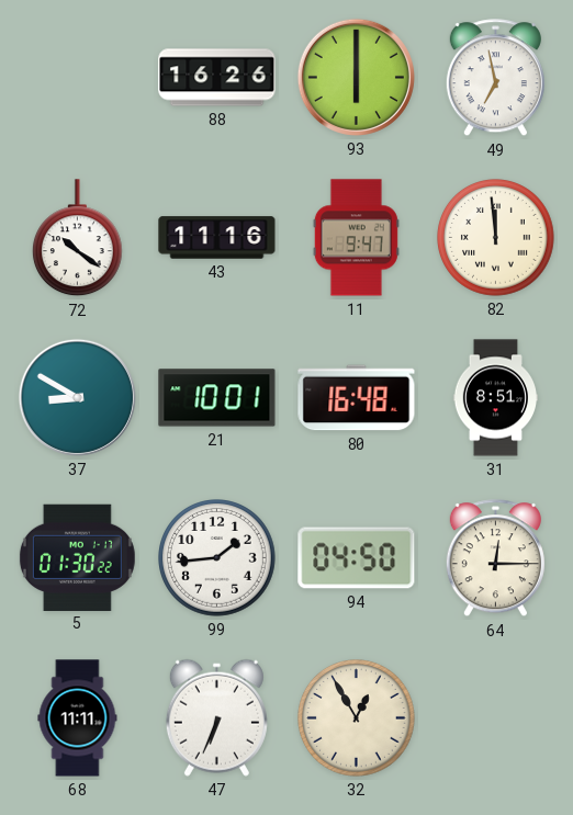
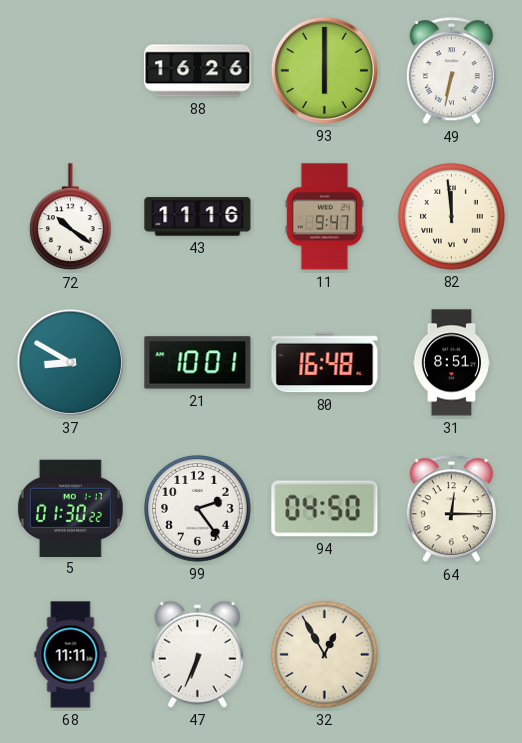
49: 6:58 -> 6:32 (451, 71)
99: 1:44 -> 2:24 (198, 509)
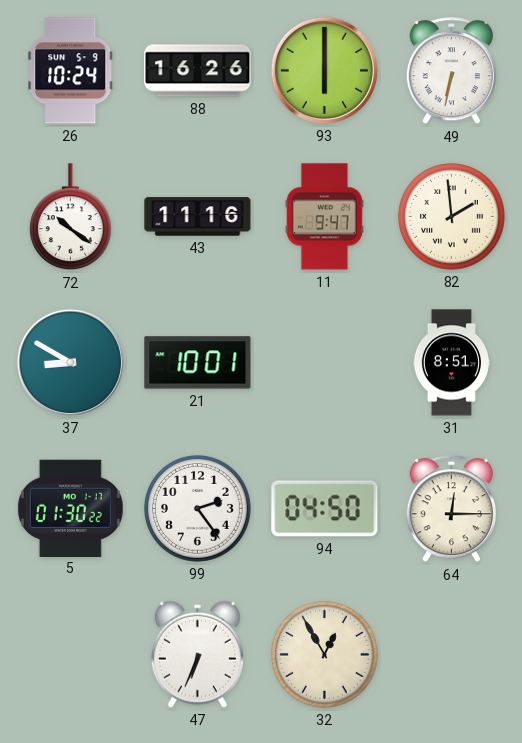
26: none -> 10:24 (71, 71)
82: 11:59 -> 1:59 (452, 217)
80: 16:48 -> none (325, 363)
68: 11:11 -> none (71, 655)
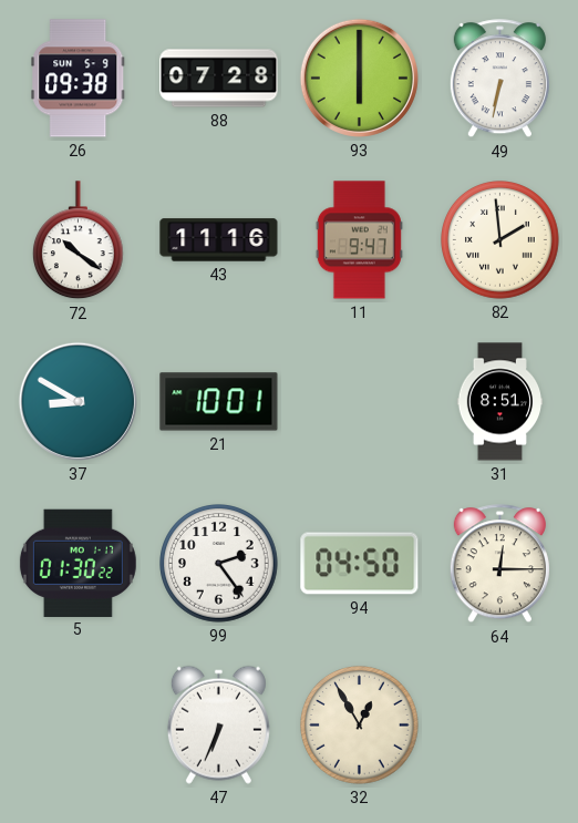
26: 10:24 -> 09:38 (79, 79)
88: 16:26 -> 07:28 (219, 79)
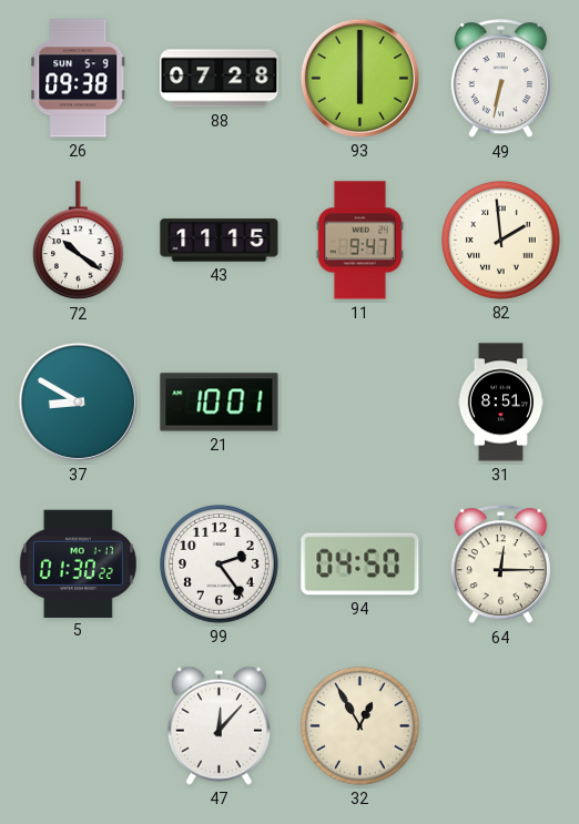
43: 11:16 -> 11:15 (220, 241)
47: 6:34 -> 12:07 (219, 725)
